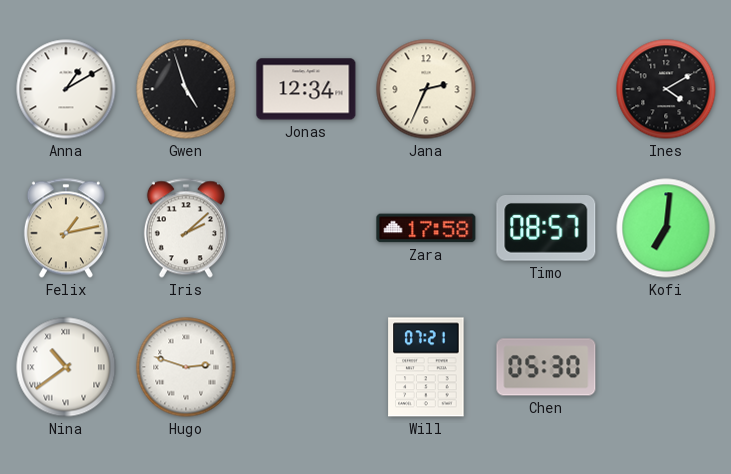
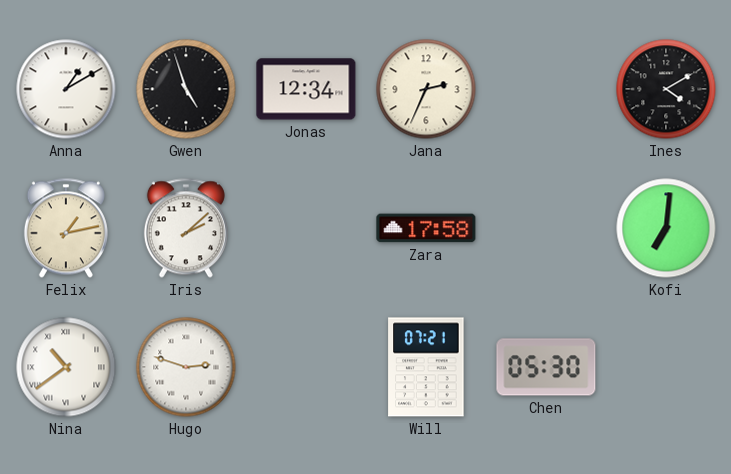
Timo: 08:57 -> none (546, 229)
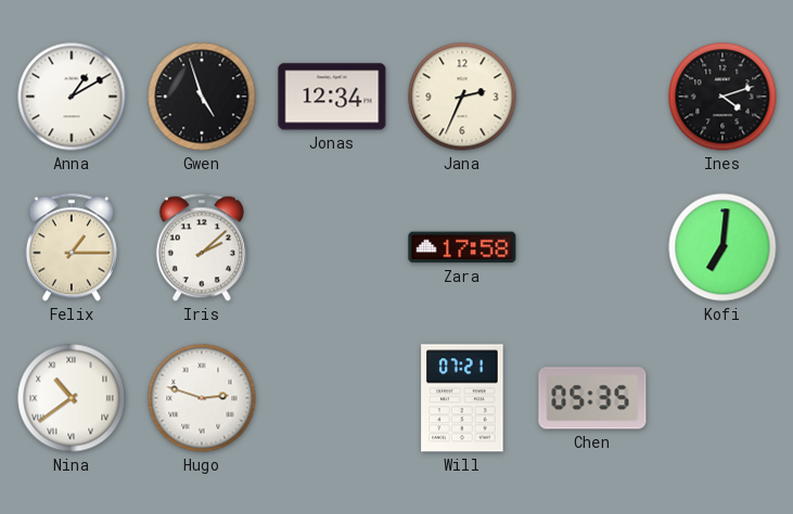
Ines: 4:10 -> 4:12 (722, 97)
Felix: 1:13 -> 1:15 (72, 247)
Chen: 05:30 -> 05:35 (592, 398)
